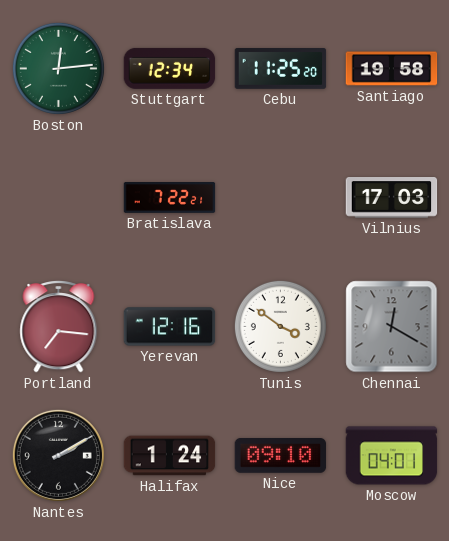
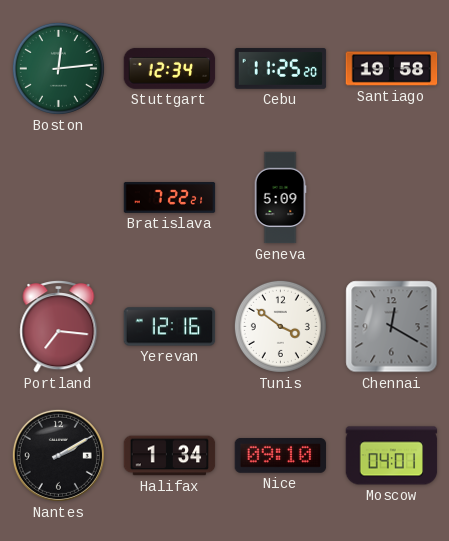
Geneva: none -> 5:09 (280, 198)
Vilnius: 17:03 -> none (392, 198)
Halifax: 1:24 -> 1:34 (170, 456)
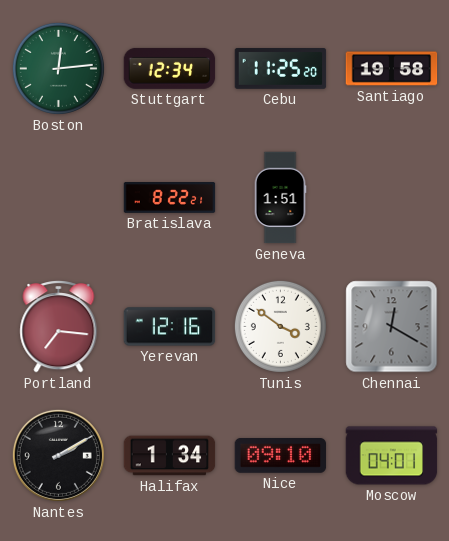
Bratislava: 7:22 -> 8:22 (170, 198)
Geneva: 5:09 -> 1:51 (280, 198)
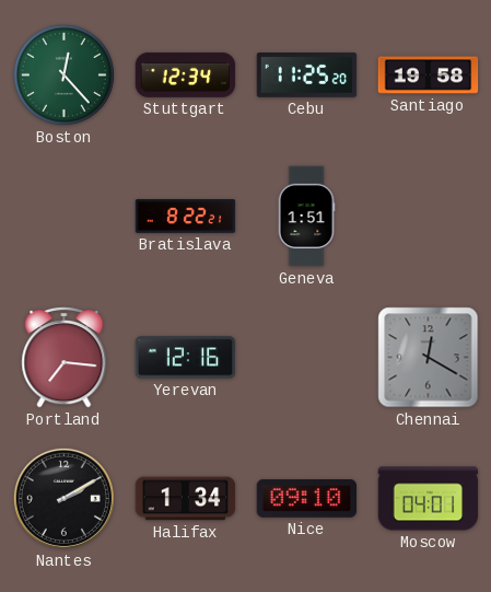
Boston: 12:14 -> 12:23 (63, 74)
Tunis: 3:51 -> none (280, 326)
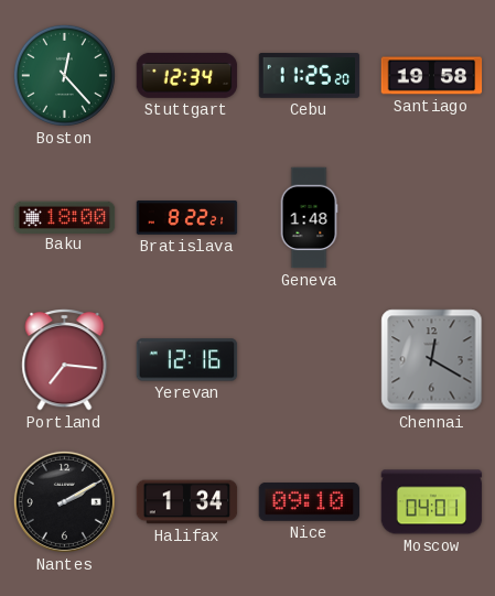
Baku: none -> 18:00 (65, 217)
Geneva: 1:51 -> 1:48 (309, 218)
